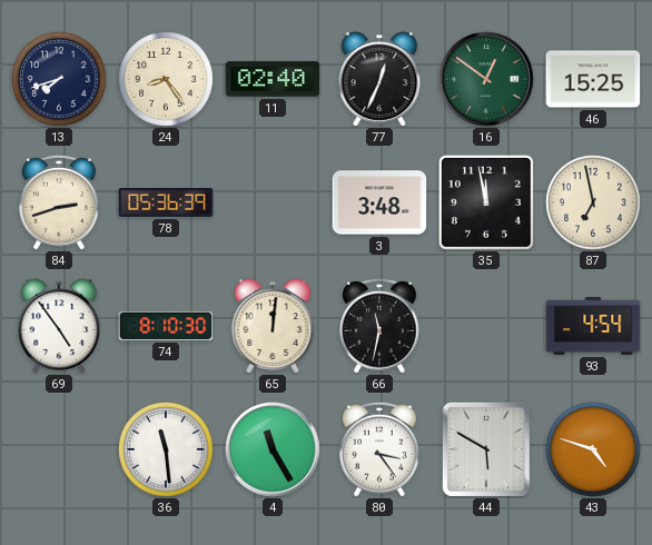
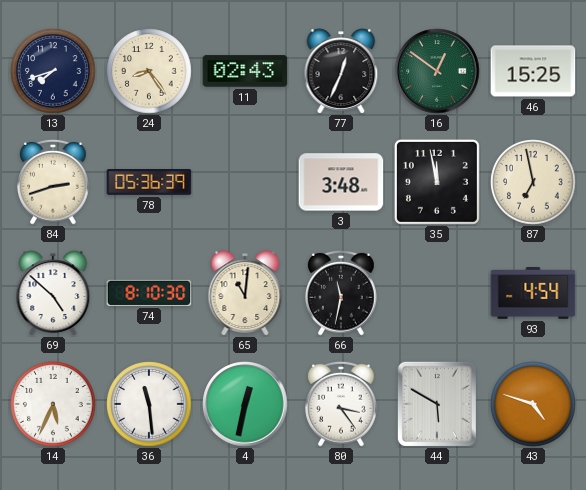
11: 02:40 -> 02:43 (245, 71)
69: 4:54 -> 4:52 (53, 293)
65: 12:01 -> 11:01 (245, 293)
14: none -> 5:34 (53, 404)
4: 11:25 -> 12:32 (245, 404)
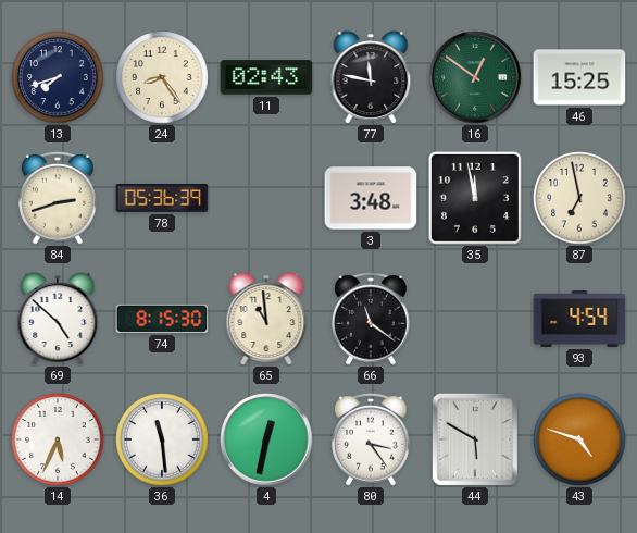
77: 12:34 -> 11:47 (371, 77)
74: 8:10 -> 8:15 (162, 319)
65: 11:01 -> 10:59 (266, 319)
66: 11:32 -> 11:21 (371, 319)
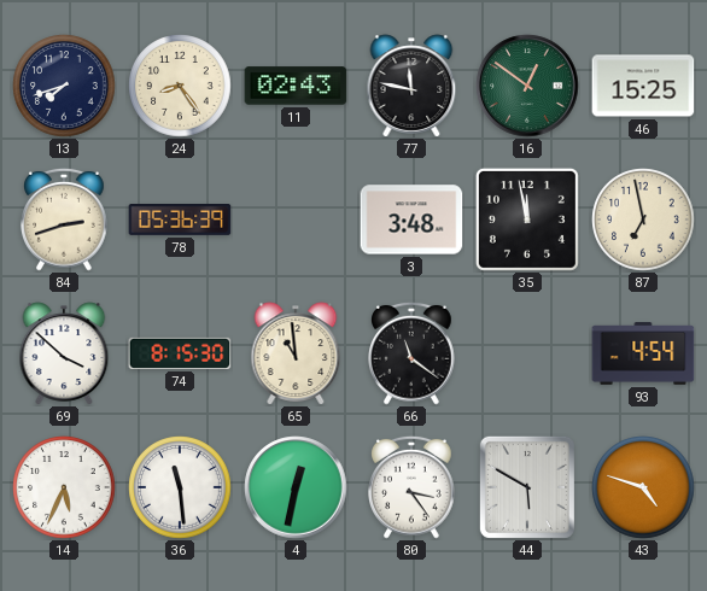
69: 4:52 -> 3:52 (64, 353)
